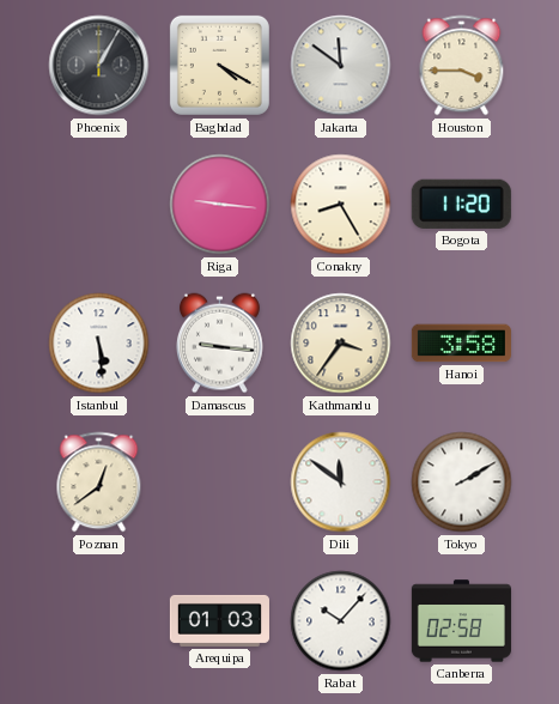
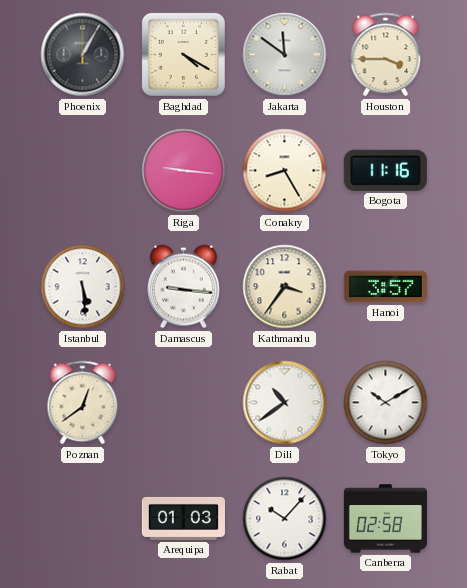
Bogota: 11:20 -> 11:16 (385, 170)
Hanoi: 3:58 -> 3:57 (385, 287)
Dili: 11:51 -> 10:39 (285, 403)
Tokyo: 2:10 -> 10:10 (386, 403)
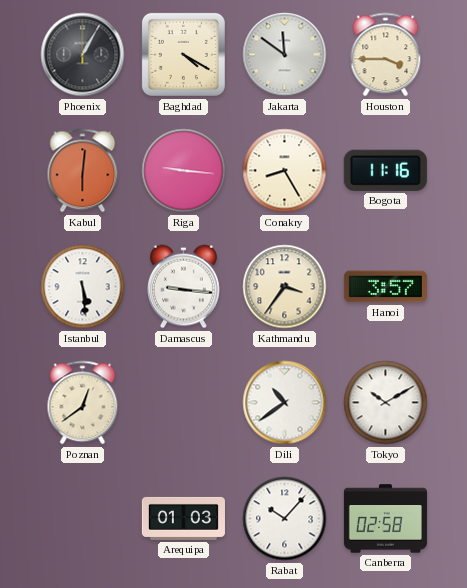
Kabul: none -> 6:01 (83, 171)
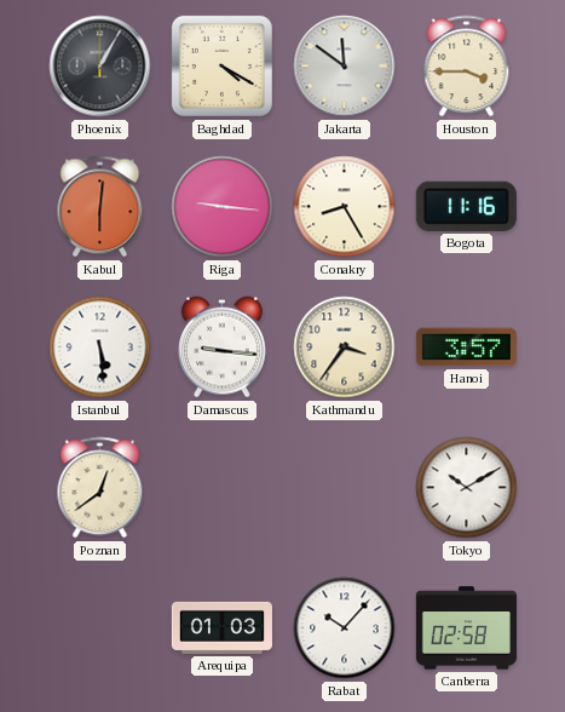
Dili: 10:39 -> none (285, 403)
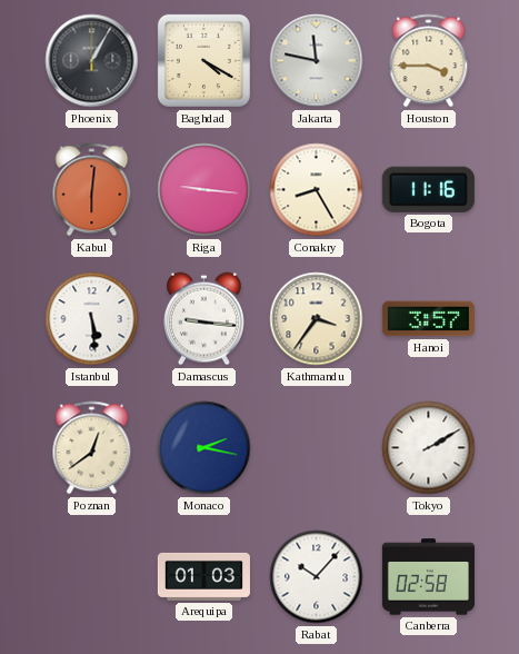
Jakarta: 11:51 -> 11:47 (317, 61)
Monaco: none -> 2:17 (204, 448)
Tokyo: 10:10 -> 2:10 (429, 448)
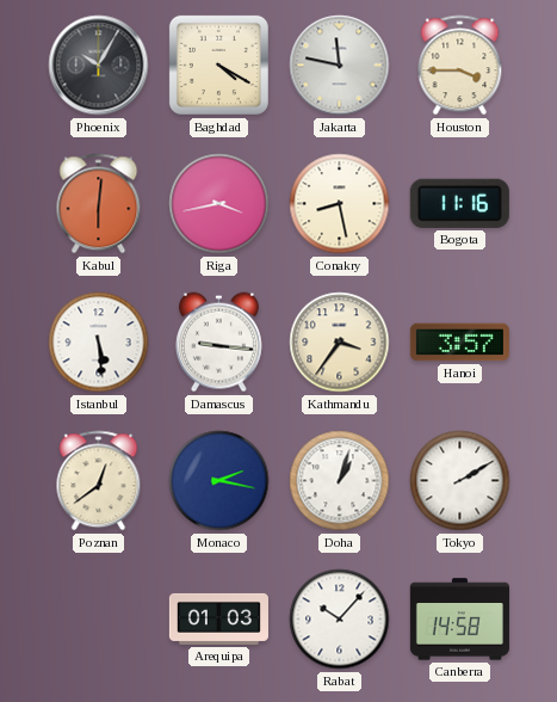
Phoenix: 1:05 -> 10:05 (99, 66)
Riga: 9:16 -> 3:43 (219, 204)
Conakry: 8:25 -> 8:28 (340, 204)
Doha: none -> 1:03 (340, 481)
Canberra: 02:58 -> 14:58 (459, 620)
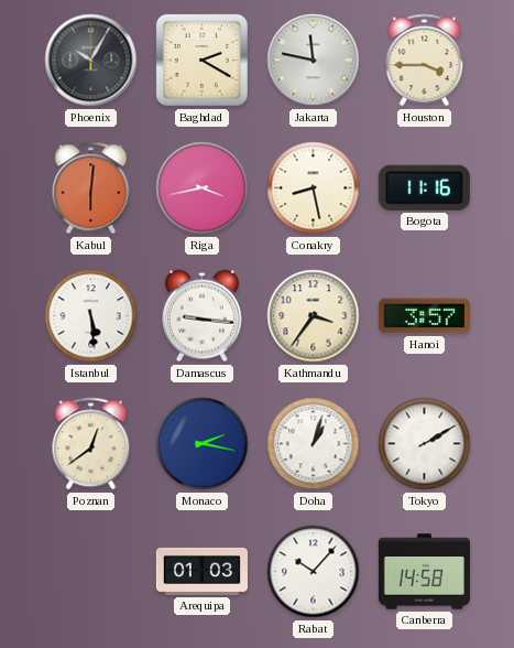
Baghdad: 4:20 -> 2:20 (201, 60)
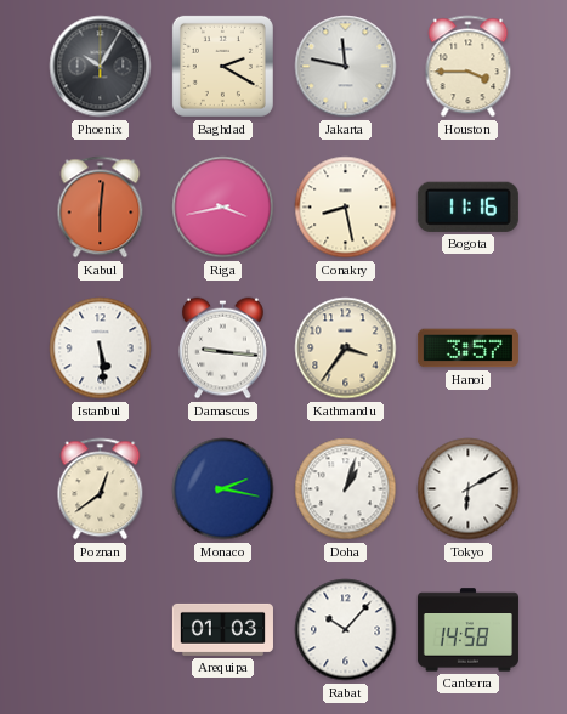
Tokyo: 2:10 -> 6:10 (469, 489)
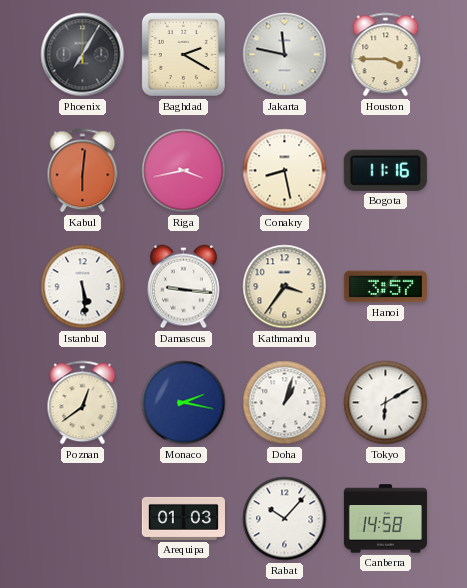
Phoenix: 10:05 -> 7:05 (83, 55)
